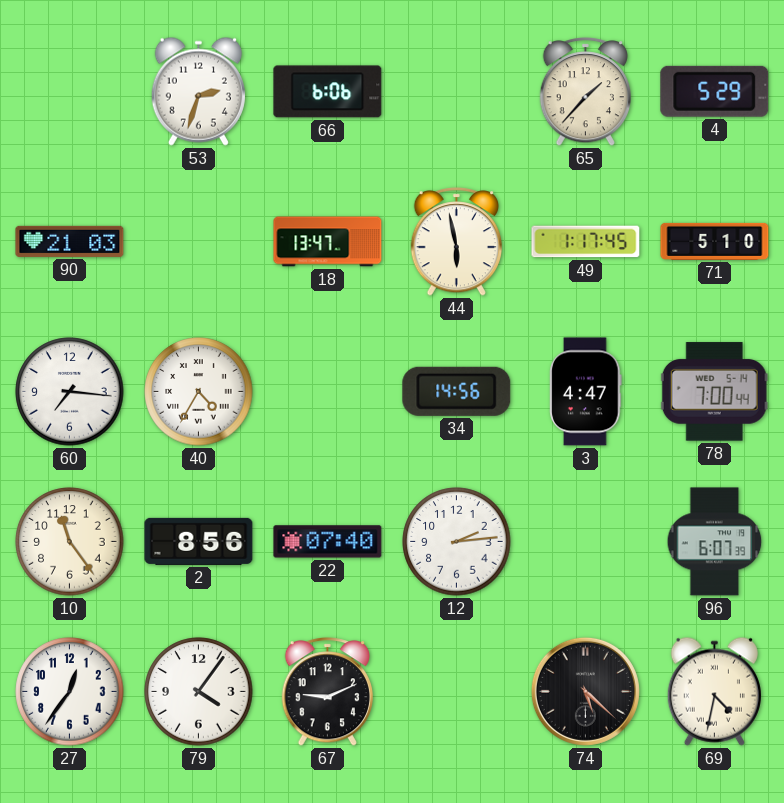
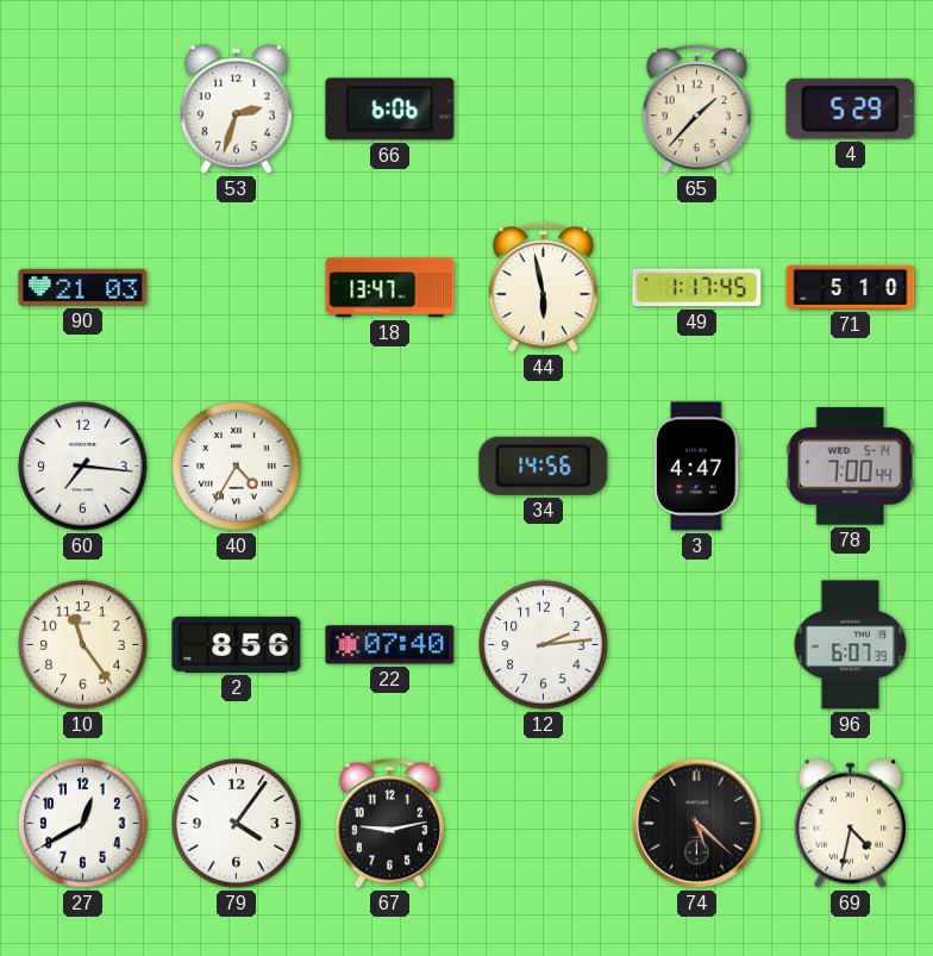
27: 12:36 -> 12:40 (83, 824)
67: 9:11 -> 9:13 (389, 824)
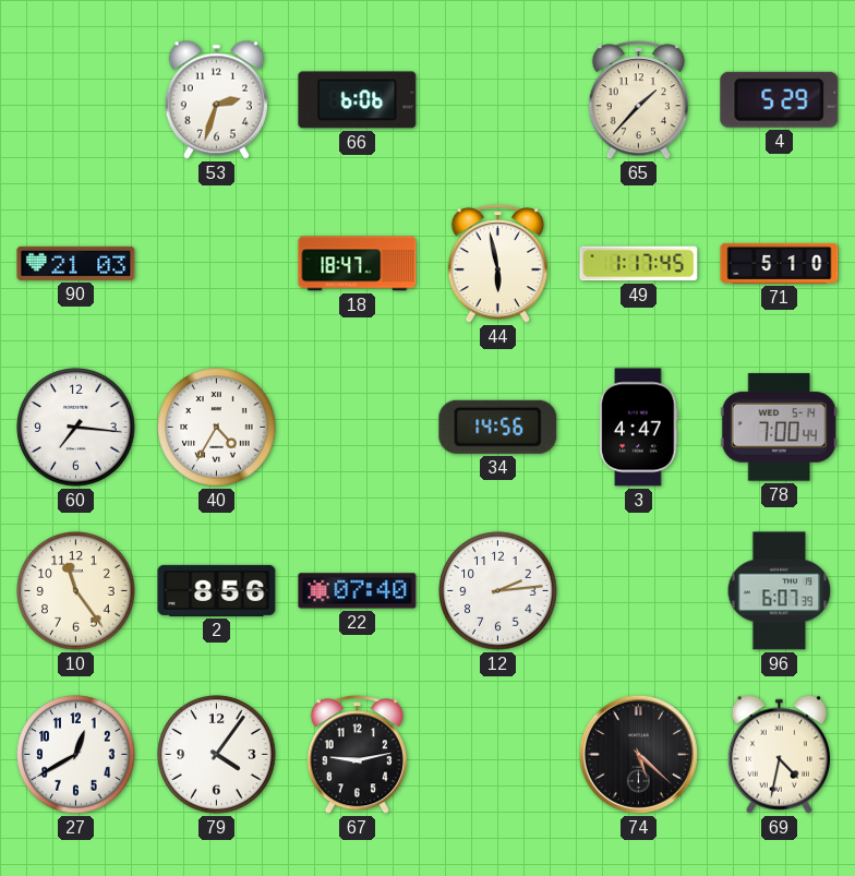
18: 13:47 -> 18:47 (358, 264)
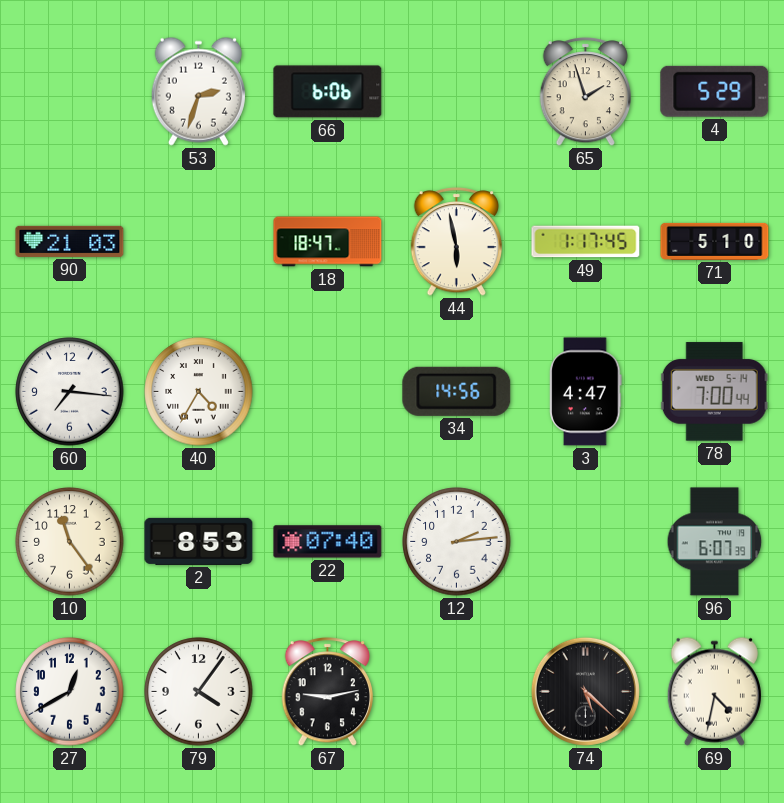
65: 1:37 -> 1:57 (585, 92)
2: 8:56 -> 8:53 (199, 541)
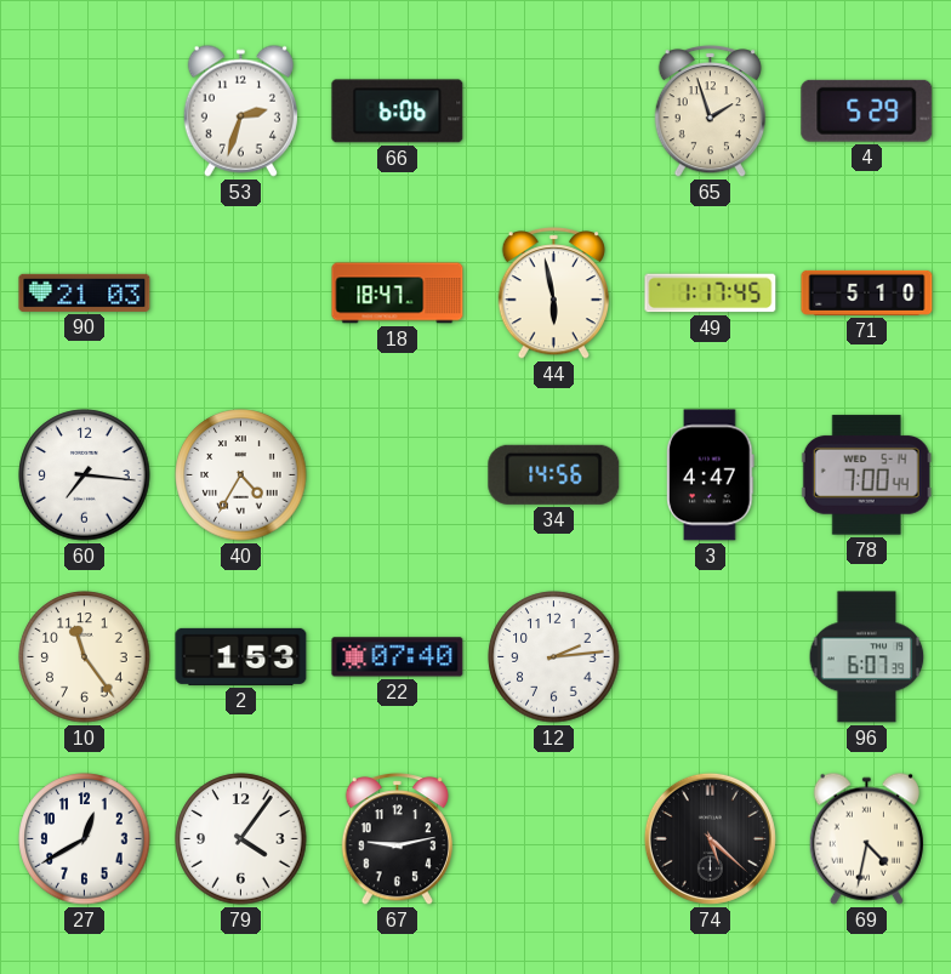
2: 8:53 -> 1:53 (241, 656)
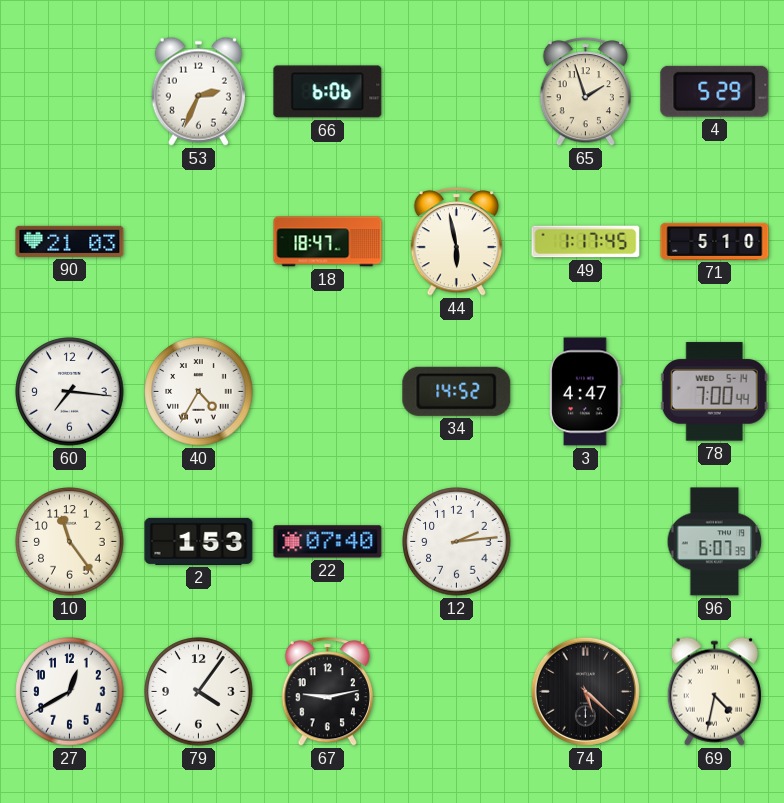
53: 2:33 -> 2:34 (198, 91)
34: 14:56 -> 14:52 (457, 391)
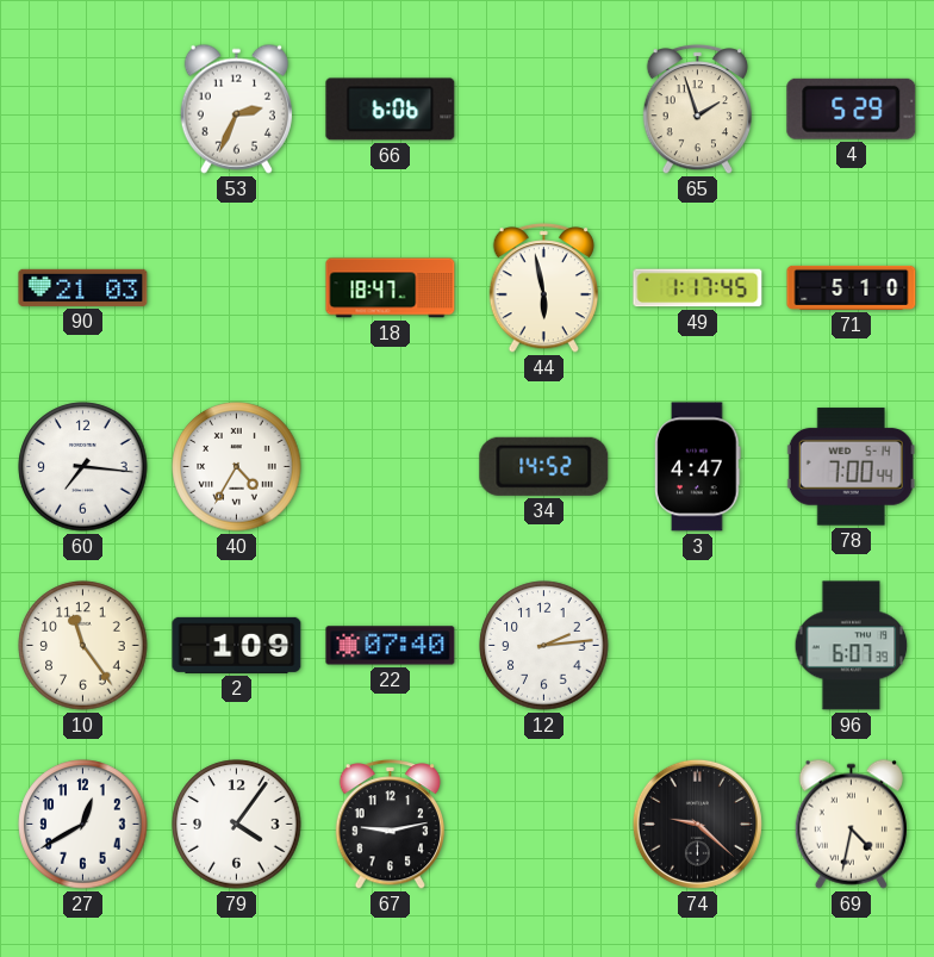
2: 1:53 -> 1:09 (237, 645)
74: 5:22 -> 9:22 (697, 824)
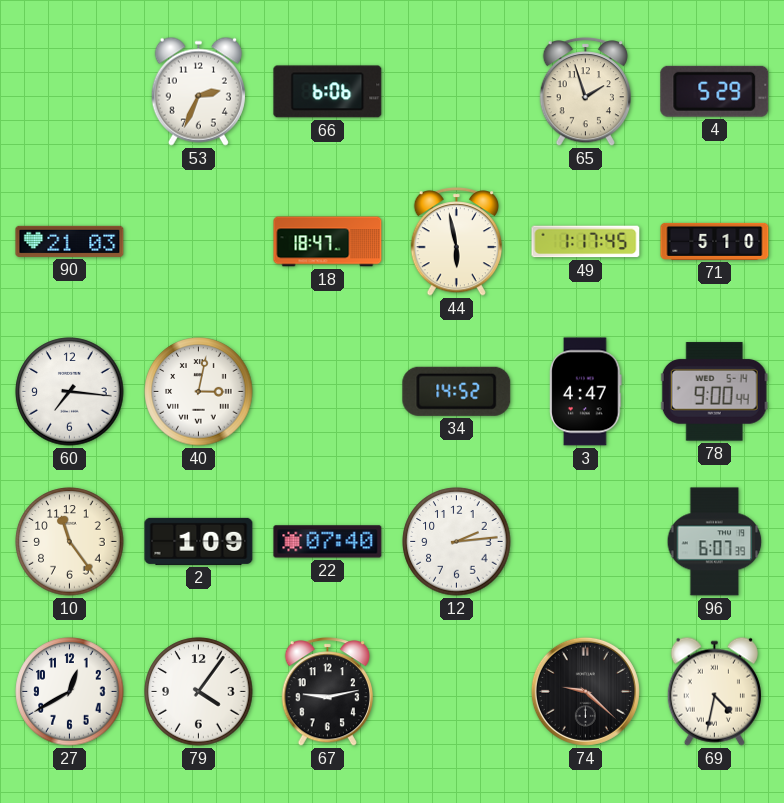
40: 4:35 -> 3:02 (199, 392)
78: 7:00 -> 9:00 (714, 392)
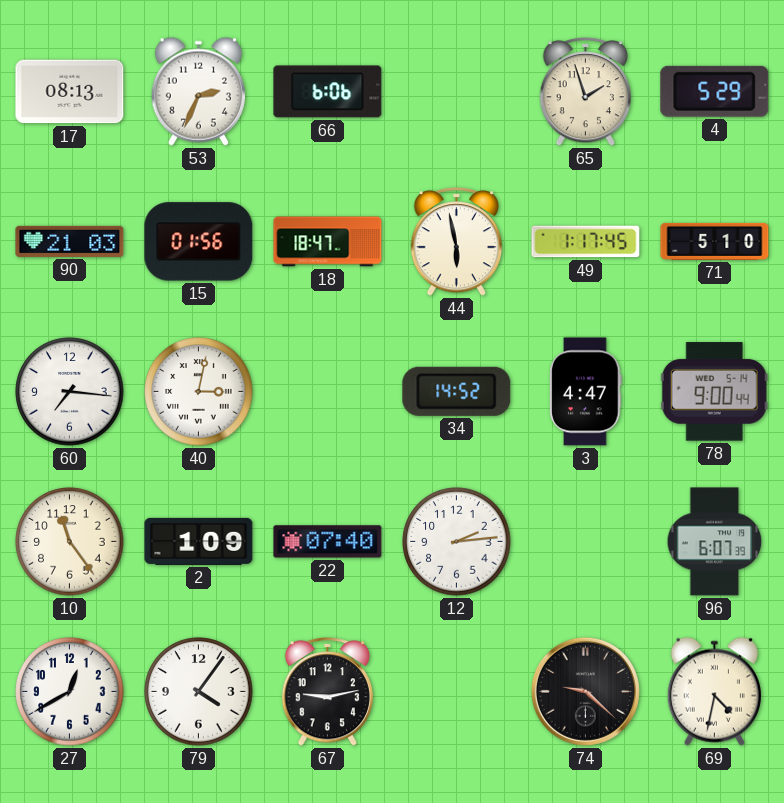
17: none -> 08:13 (70, 92)
15: none -> 01:56 (199, 242)
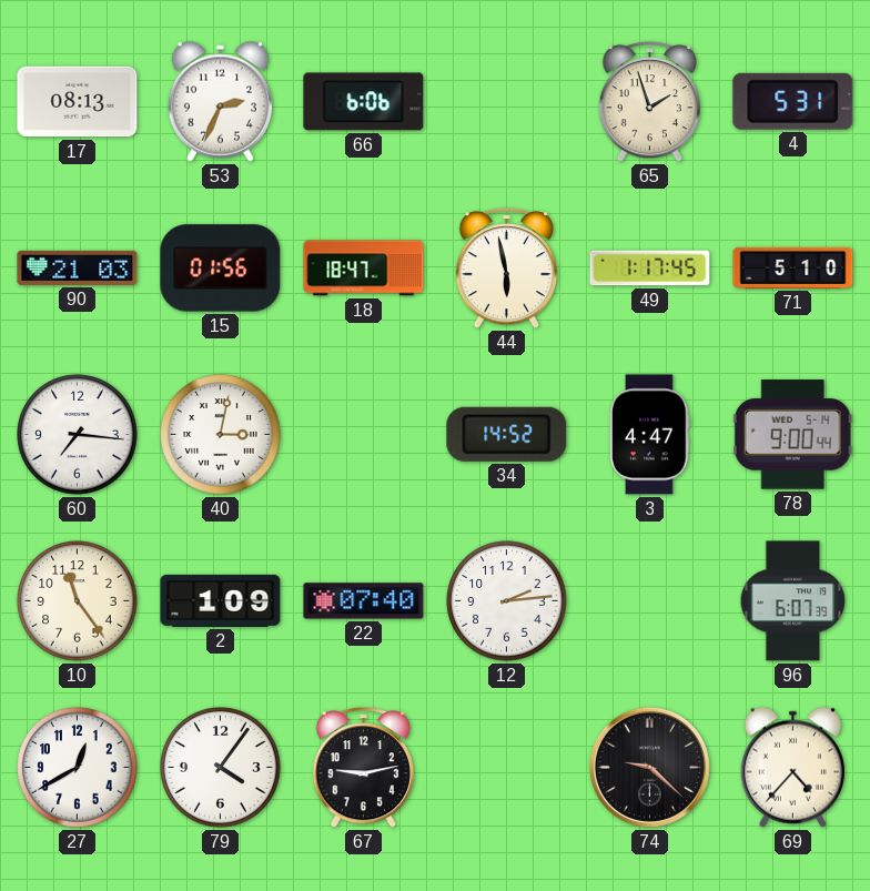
4: 5:29 -> 5:31 (793, 101)
69: 4:32 -> 4:37 (792, 767)
